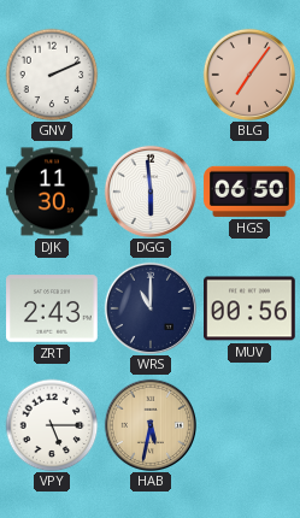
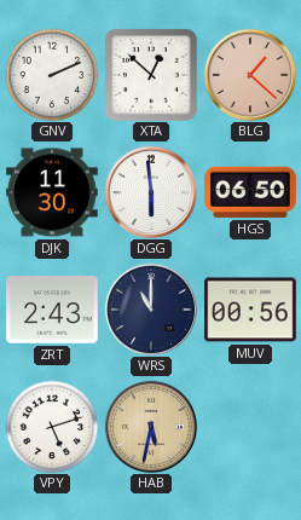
XTA: none -> 12:52 (151, 75)
BLG: 7:06 -> 1:22 (249, 74)
VPY: 5:15 -> 5:12 (52, 427)
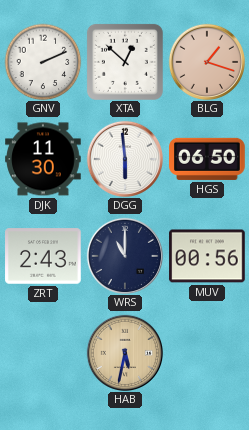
BLG: 1:22 -> 1:18 (206, 61)
VPY: 5:12 -> none (52, 427)
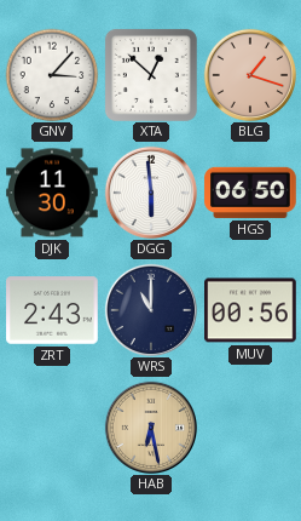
GNV: 2:11 -> 3:07 (52, 75)
HAB: 5:32 -> 6:28 (150, 426)
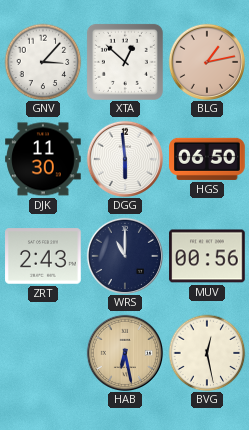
BLG: 1:18 -> 1:13 (206, 61)
BVG: none -> 12:28 (207, 353)
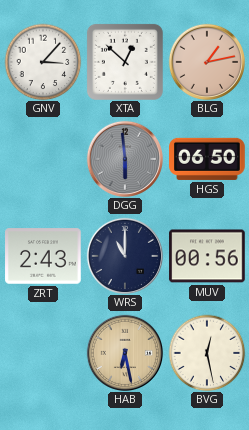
DJK: 11:30 -> none (43, 159)
DGG dial: white -> grey (124, 158)
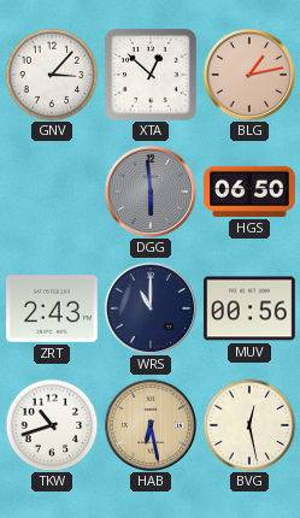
TKW: none -> 10:42 (52, 425)
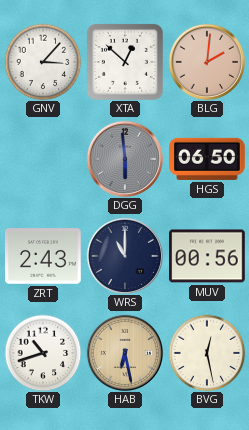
BLG: 1:13 -> 2:01 (206, 61)
